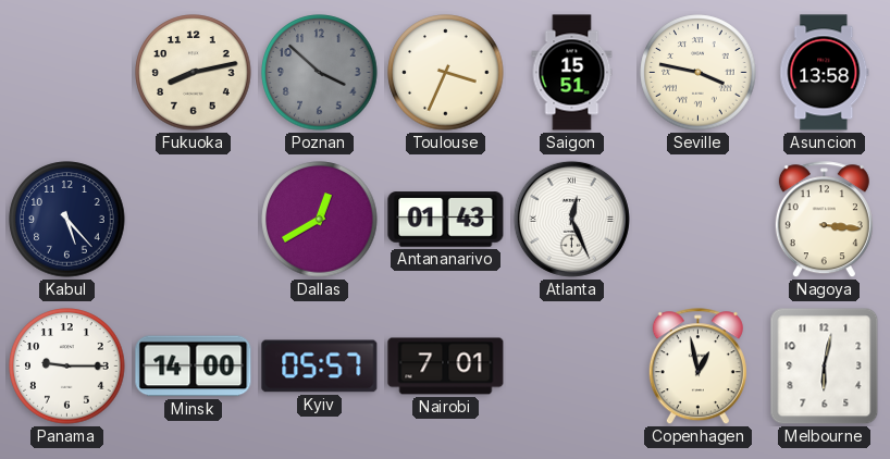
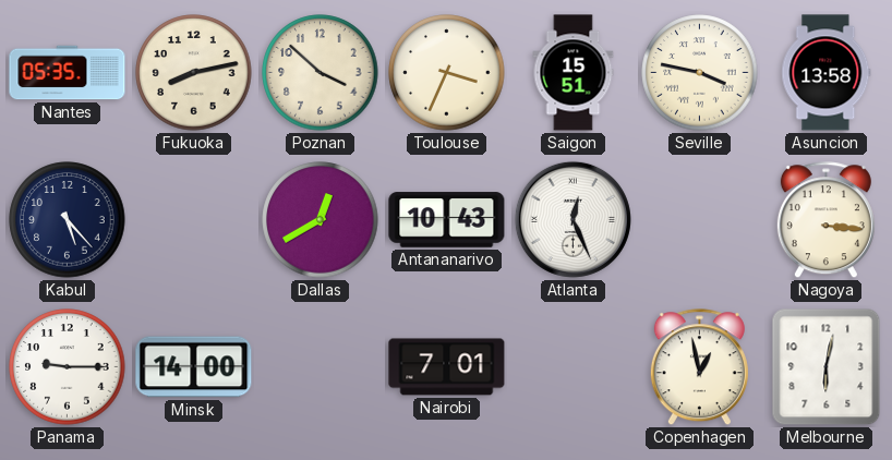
Nantes: none -> 05:35 (68, 73)
Poznan dial: grey -> cream (321, 73)
Antananarivo: 01:43 -> 10:43 (447, 220)
Kyiv: 05:57 -> none (320, 367)
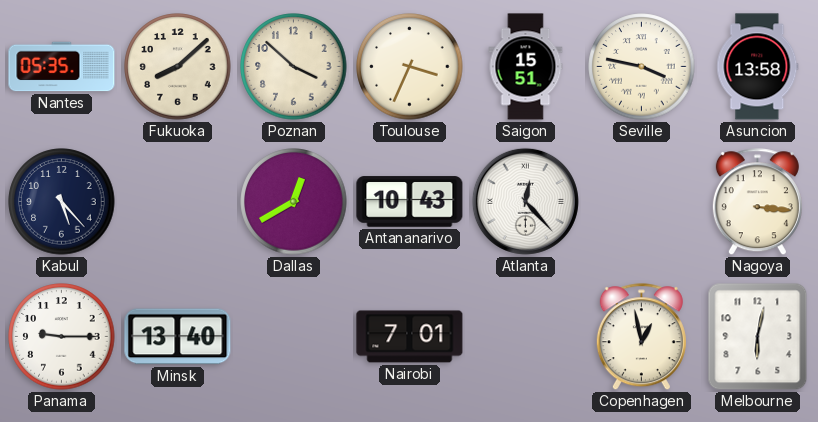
Fukuoka: 8:13 -> 8:08 (178, 67)
Atlanta: 12:26 -> 12:23 (525, 201)
Minsk: 14:00 -> 13:40 (178, 337)
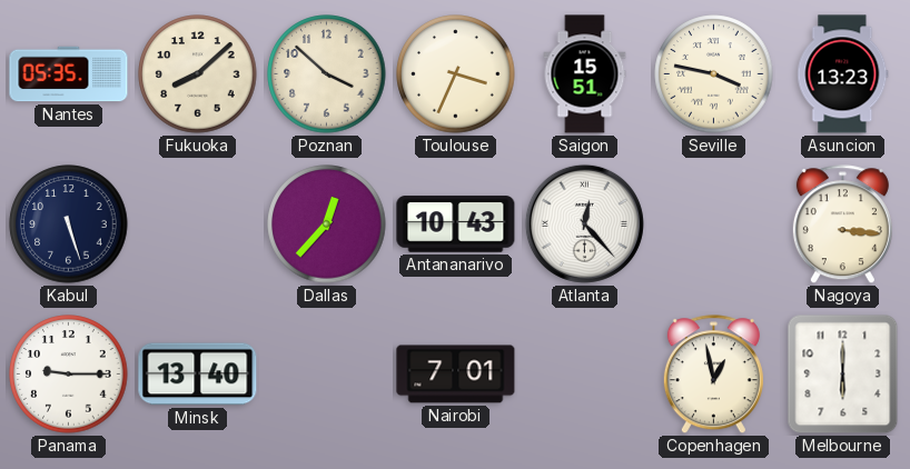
Asuncion: 13:58 -> 13:23 (843, 74)
Kabul: 5:23 -> 5:27 (69, 224)
Dallas: 12:40 -> 12:37 (327, 224)
Melbourne: 6:02 -> 6:00 (843, 375)
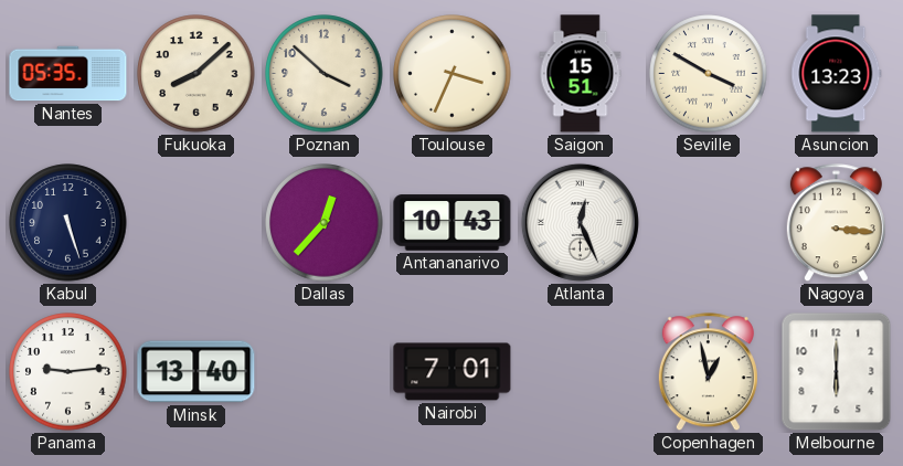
Seville: 3:47 -> 3:50 (709, 74)
Atlanta: 12:23 -> 12:26 (580, 222)
Panama: 9:15 -> 9:14 (68, 372)
